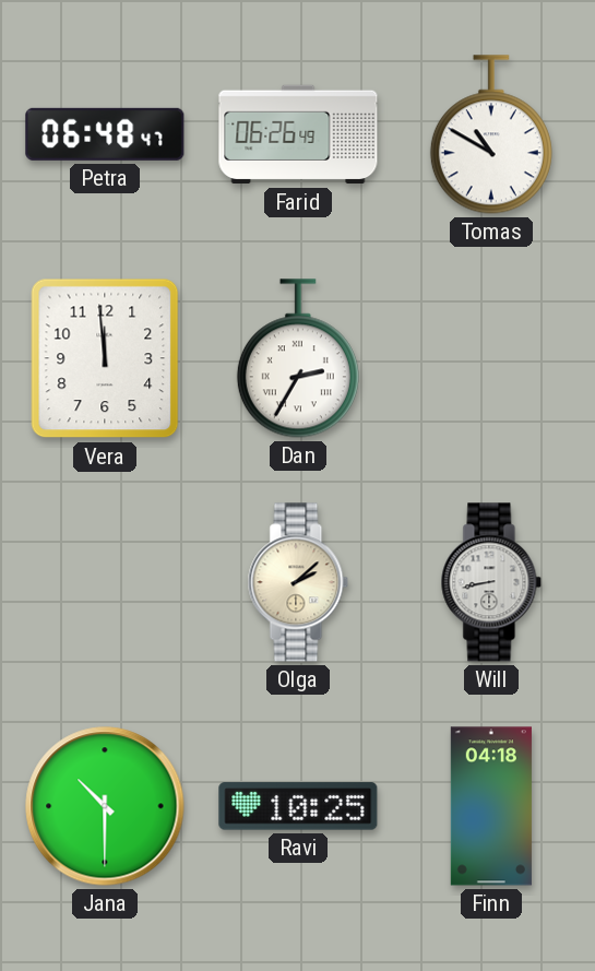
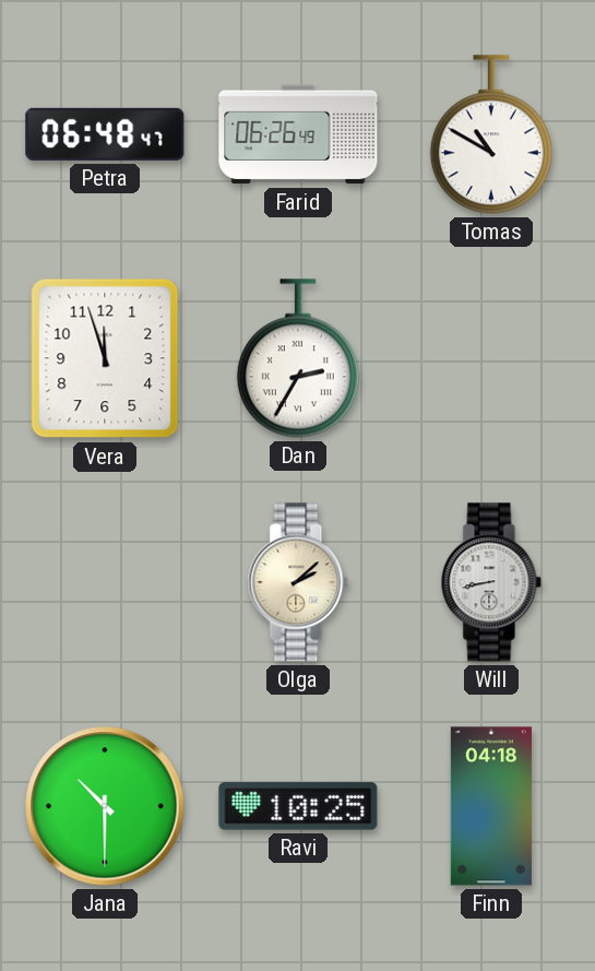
Vera: 11:59 -> 11:57 (105, 358)
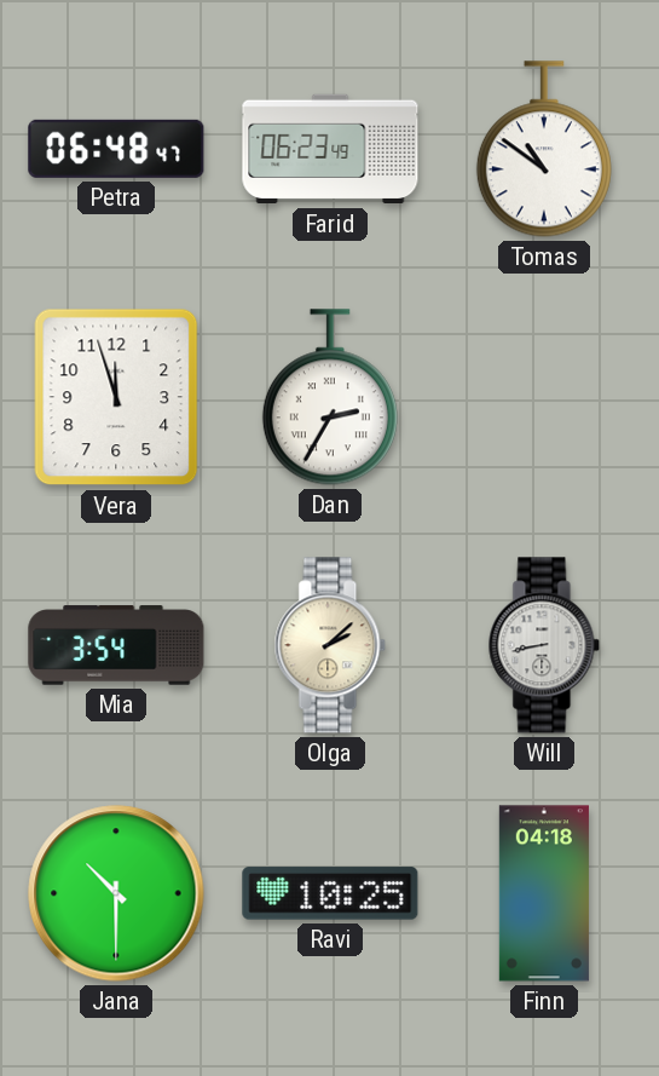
Farid: 06:26 -> 06:23 (330, 149)
Tomas: 10:50 -> 10:51 (544, 149)
Mia: none -> 3:54 (116, 645)
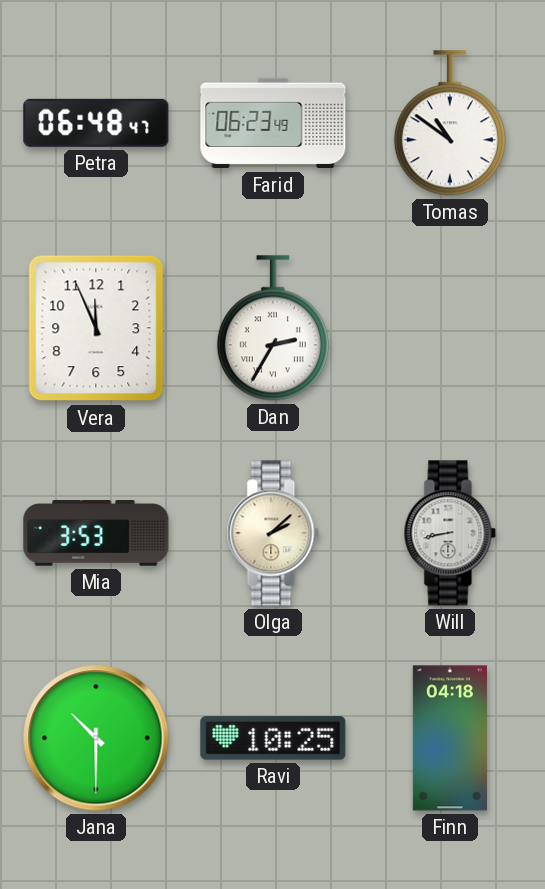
Vera: 11:57 -> 11:56 (96, 328)
Mia: 3:54 -> 3:53 (96, 533)
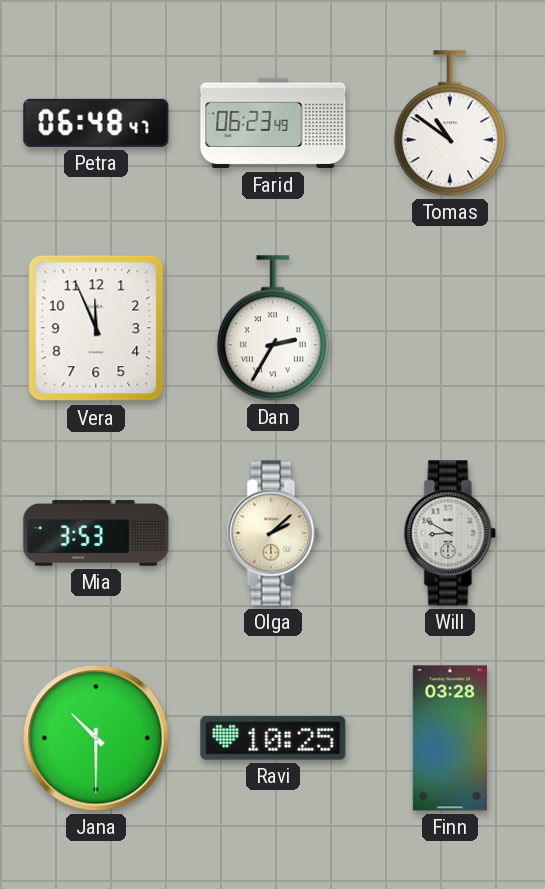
Will: 8:43 -> 8:50 (450, 533)
Finn: 04:18 -> 03:28 (450, 738)
